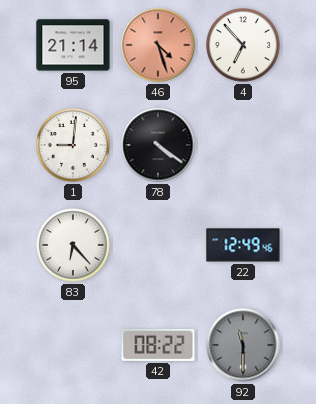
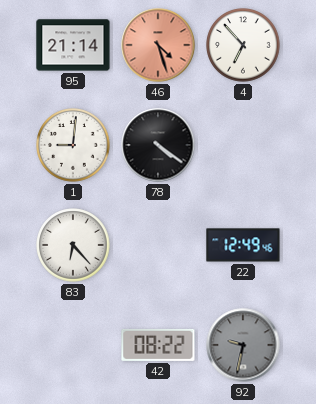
92: 11:30 -> 9:32 (243, 345)
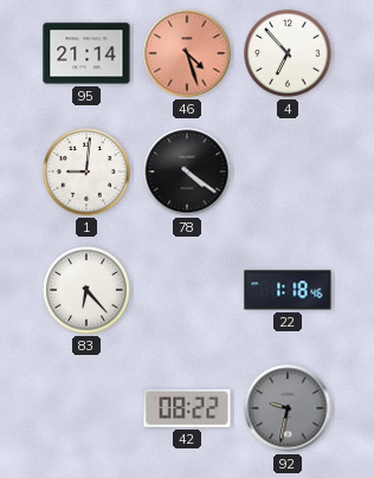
22: 12:49 -> 1:18 (288, 290)
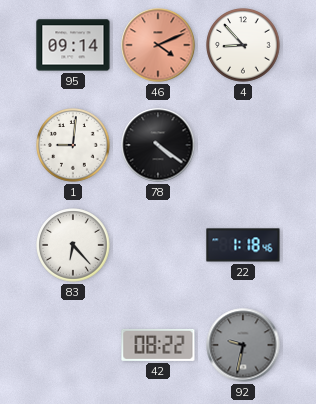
95: 21:14 -> 09:14 (73, 45)
46: 4:27 -> 4:11 (158, 45)
4: 6:53 -> 8:53 (243, 45)
